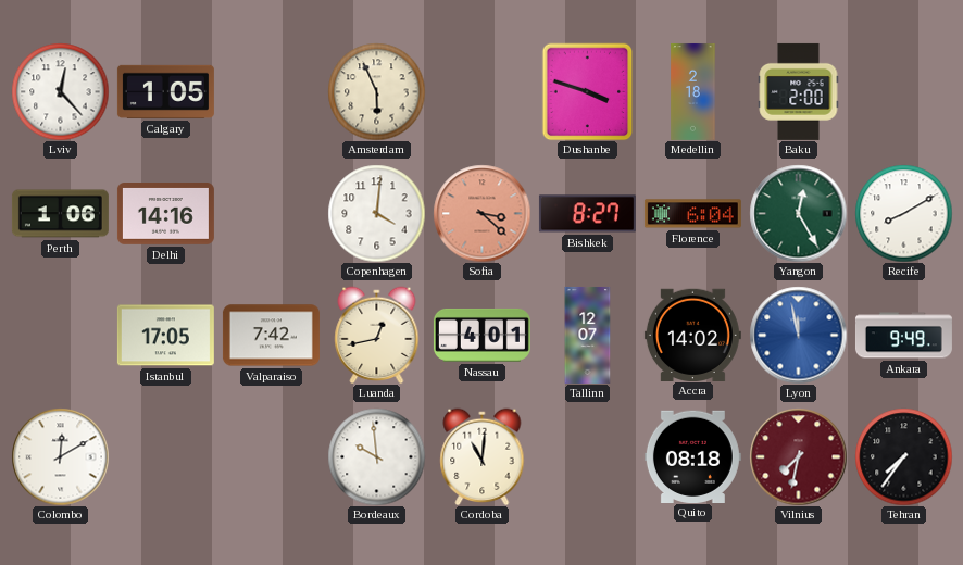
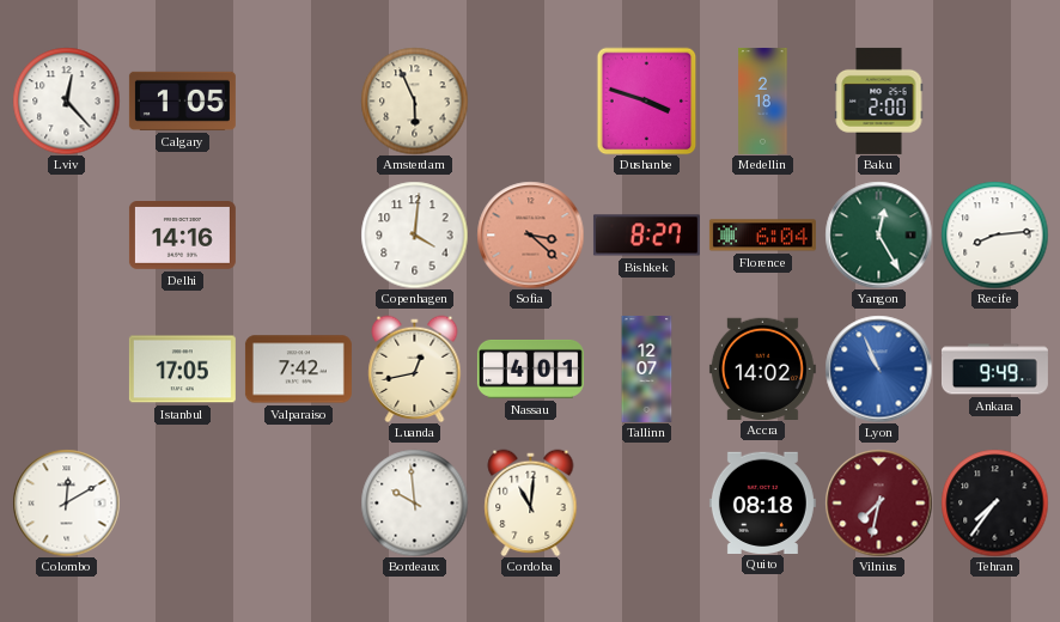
Perth: 1:06 -> none (60, 214)
Recife: 8:10 -> 8:14 (994, 234)
Lyon: 11:58 -> 10:56 (878, 368)
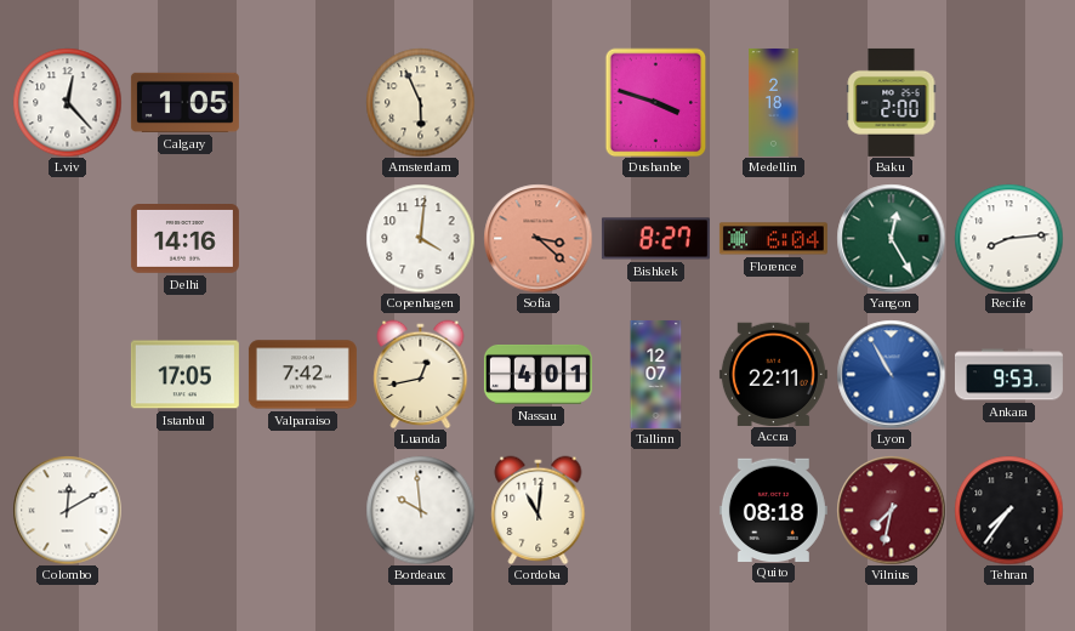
Accra: 14:02 -> 22:11 (773, 374)
Lyon: 10:56 -> 10:55 (891, 374)
Ankara: 9:49 -> 9:53 (1008, 375)
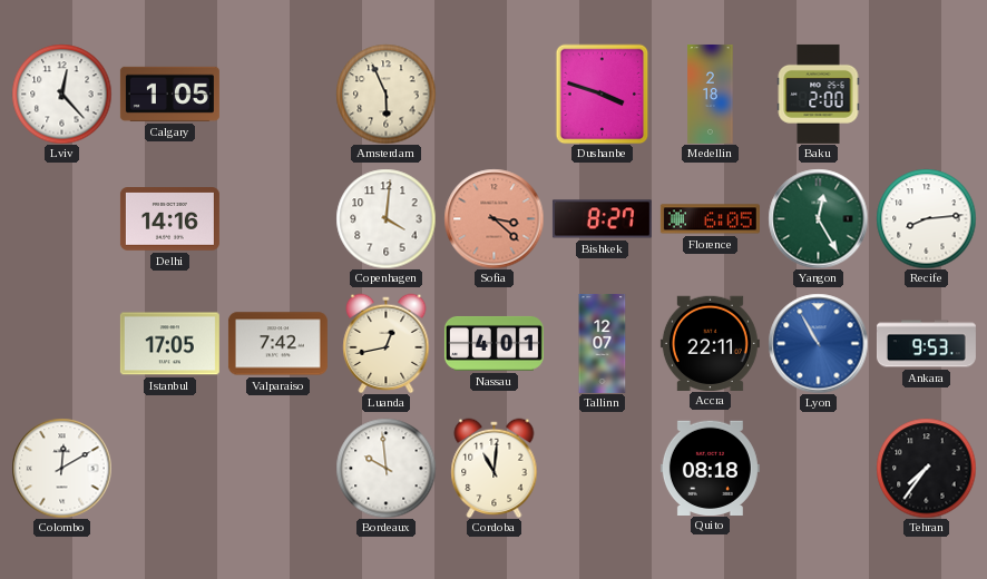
Florence: 6:04 -> 6:05 (710, 219)
Vilnius: 7:32 -> none (891, 510)
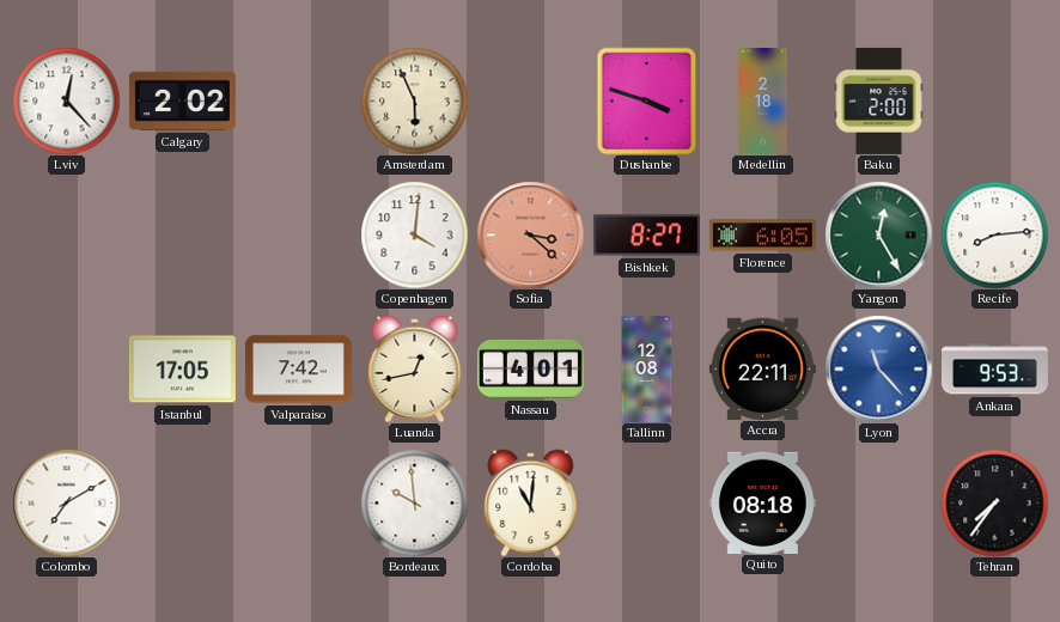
Calgary: 1:05 -> 2:02 (182, 100)
Delhi: 14:16 -> none (169, 219)
Tallinn: 12:07 -> 12:08 (647, 368)
Lyon: 10:55 -> 11:23 (878, 368)
Colombo: 12:10 -> 7:10 (66, 502)
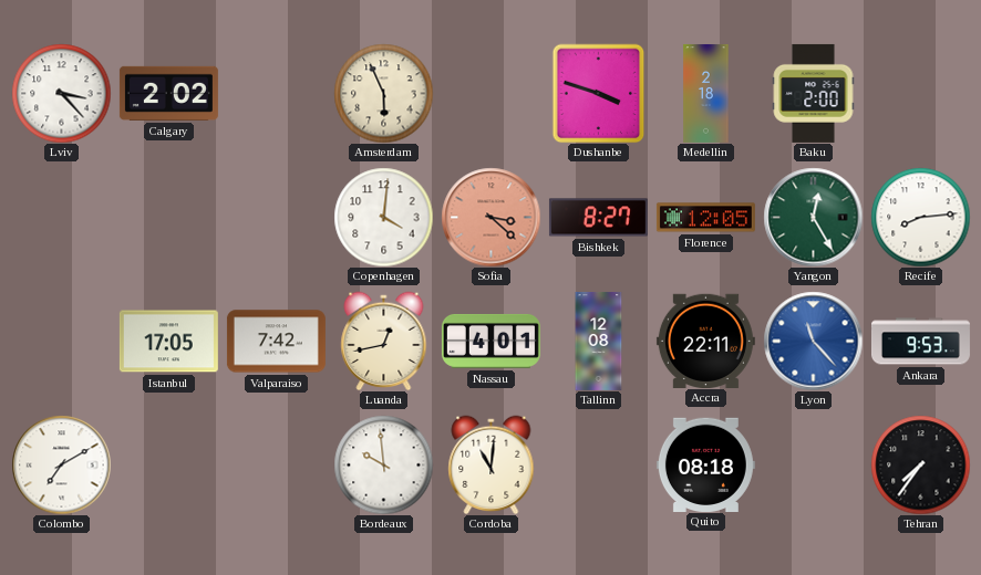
Lviv: 12:23 -> 3:23 (61, 93)
Florence: 6:05 -> 12:05 (705, 218)
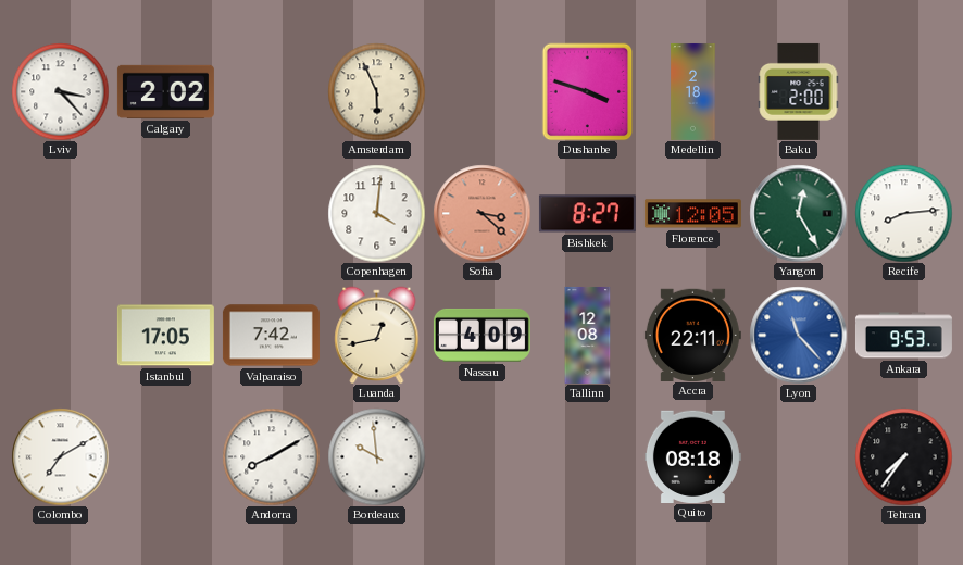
Nassau: 4:01 -> 4:09 (481, 335)
Andorra: none -> 8:10 (271, 456)
Cordoba: 11:01 -> none (492, 464)
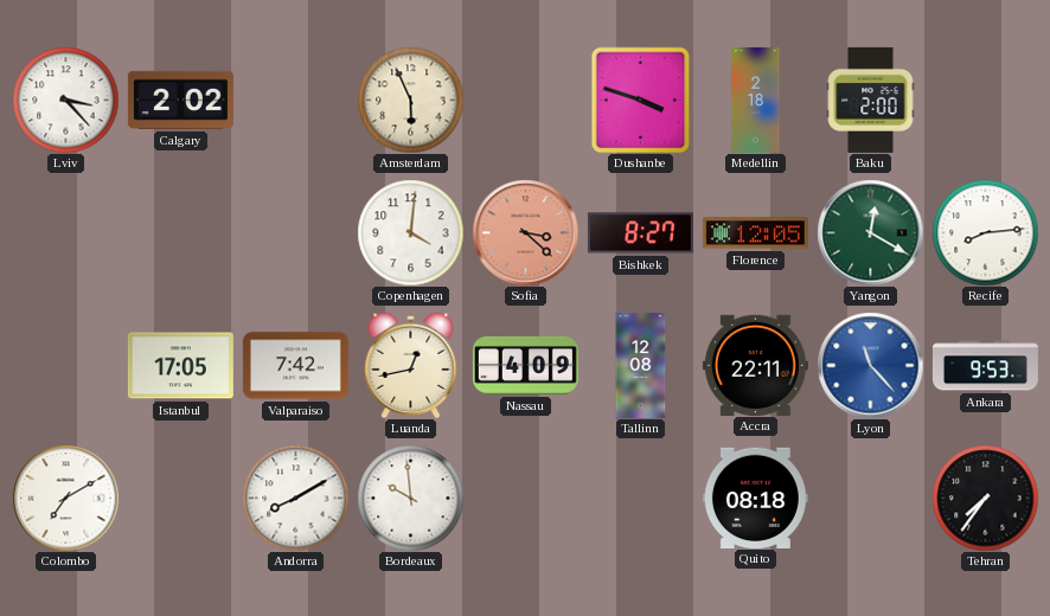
Yangon: 12:25 -> 12:20 (870, 232)
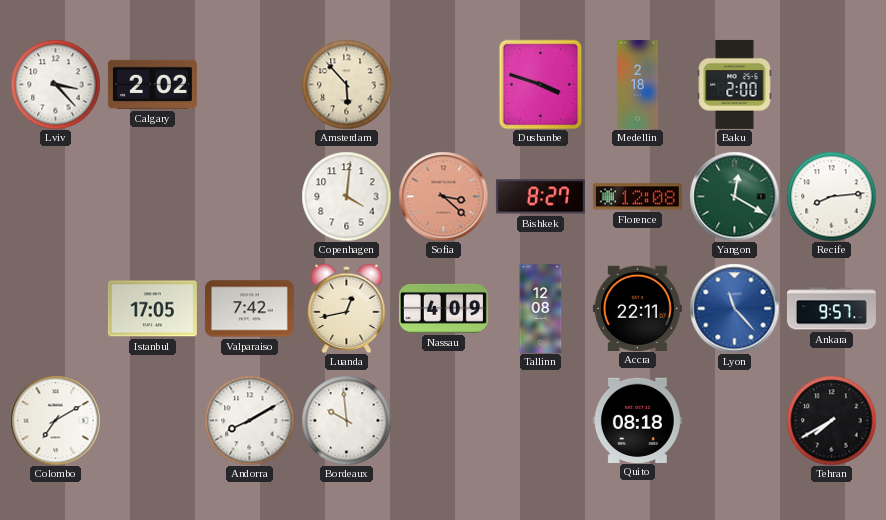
Amsterdam: 5:56 -> 5:53 (346, 84)
Florence: 12:05 -> 12:08 (637, 197)
Ankara: 9:53 -> 9:57 (831, 309)
Tehran: 7:36 -> 7:40 (831, 420)
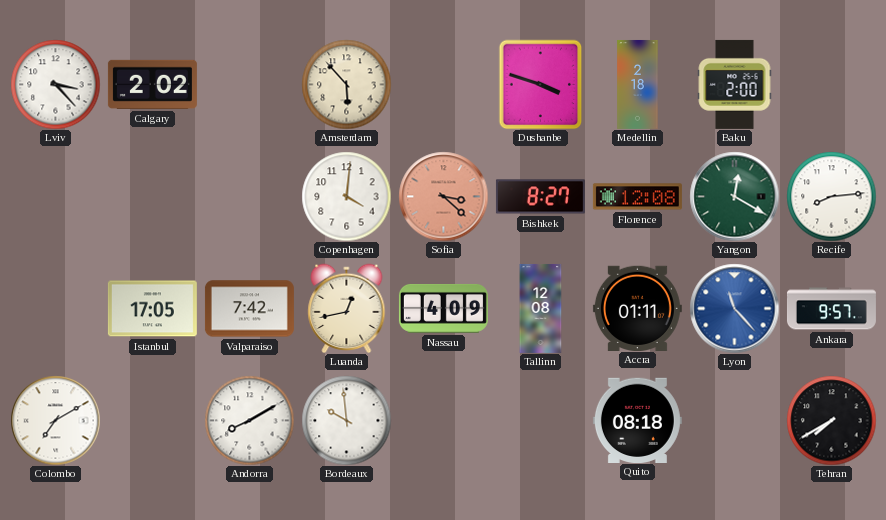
Accra: 22:11 -> 01:11 (637, 308)
